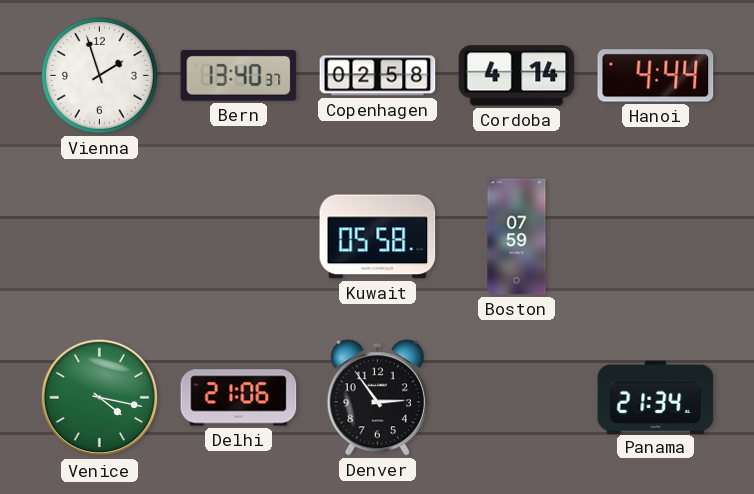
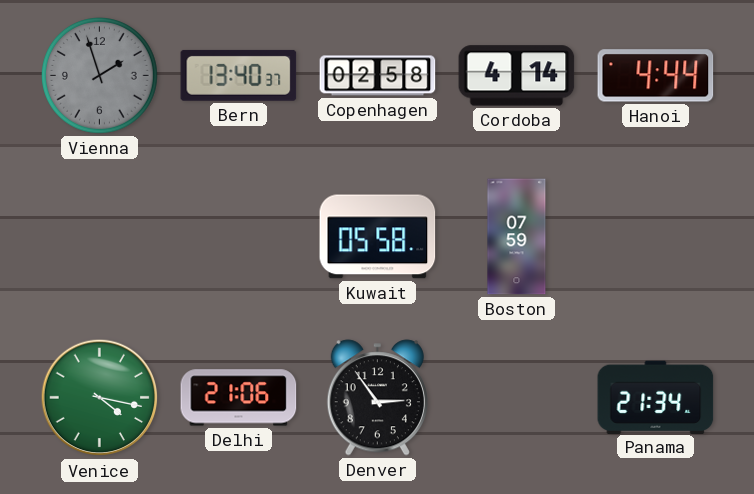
Vienna dial: white -> grey (100, 76)
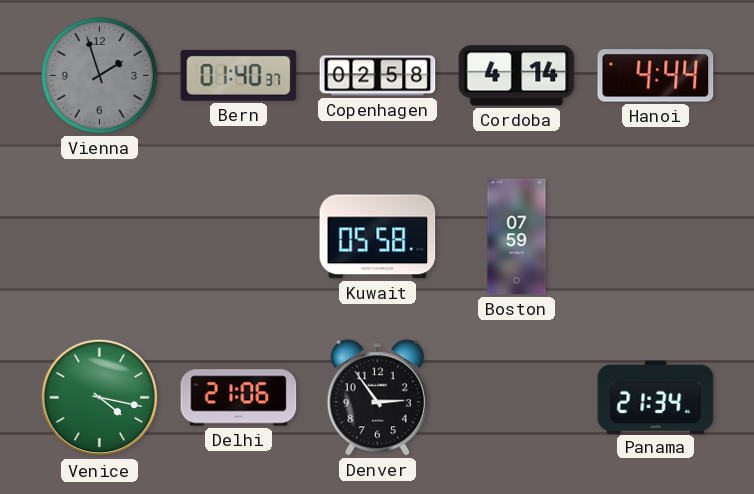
Bern: 13:40 -> 01:40 (239, 75)
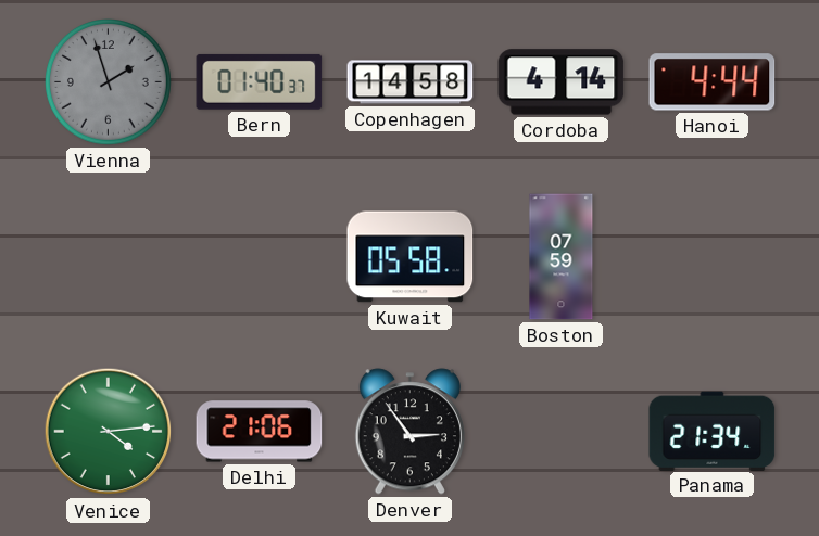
Copenhagen: 02:58 -> 14:58 (411, 82)
Venice: 4:17 -> 4:14 (109, 432)
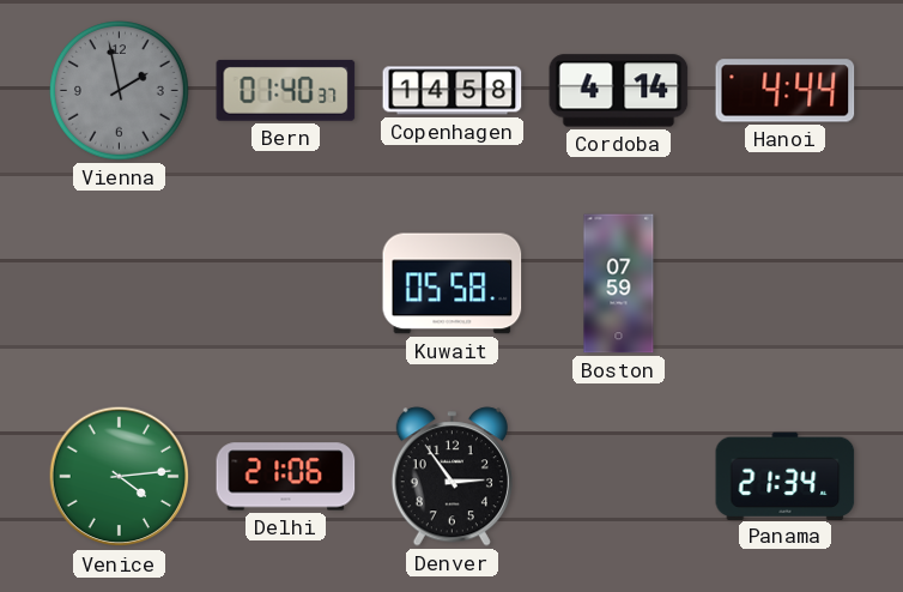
Vienna: 1:57 -> 1:58 (120, 91)
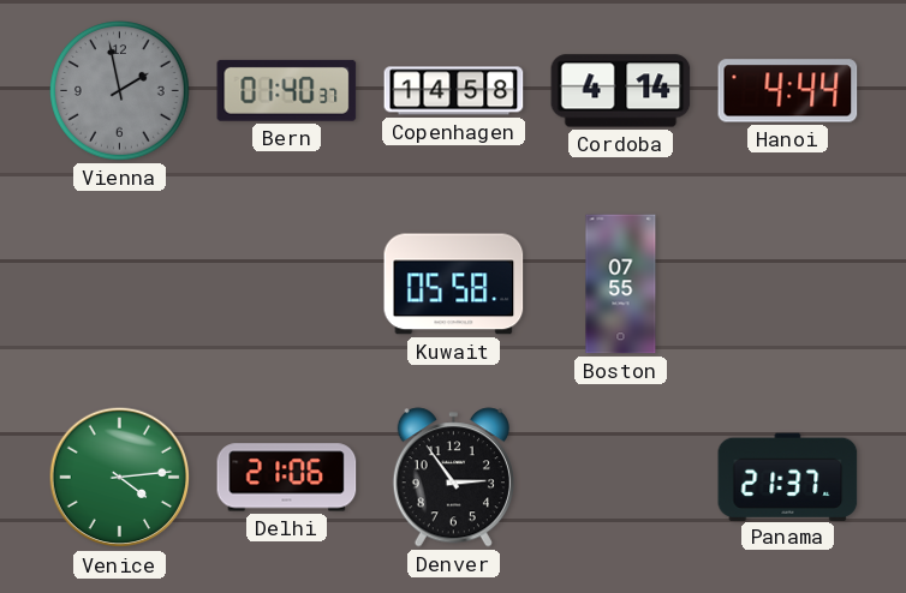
Boston: 07:59 -> 07:55 (621, 284)
Panama: 21:34 -> 21:37 (788, 477)
